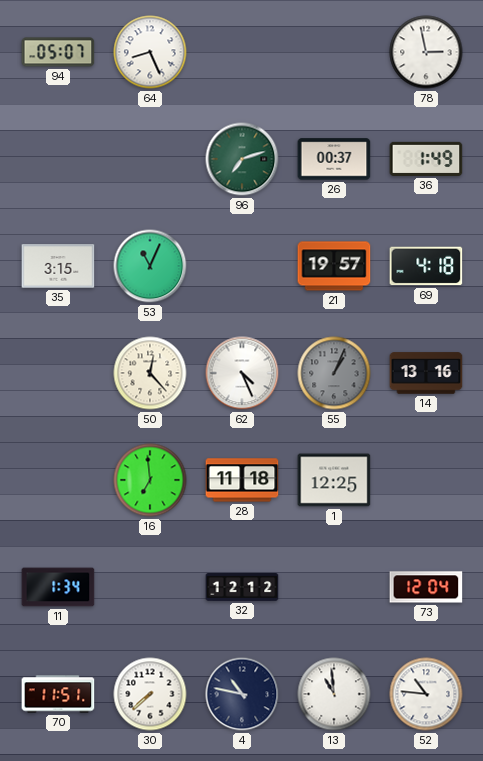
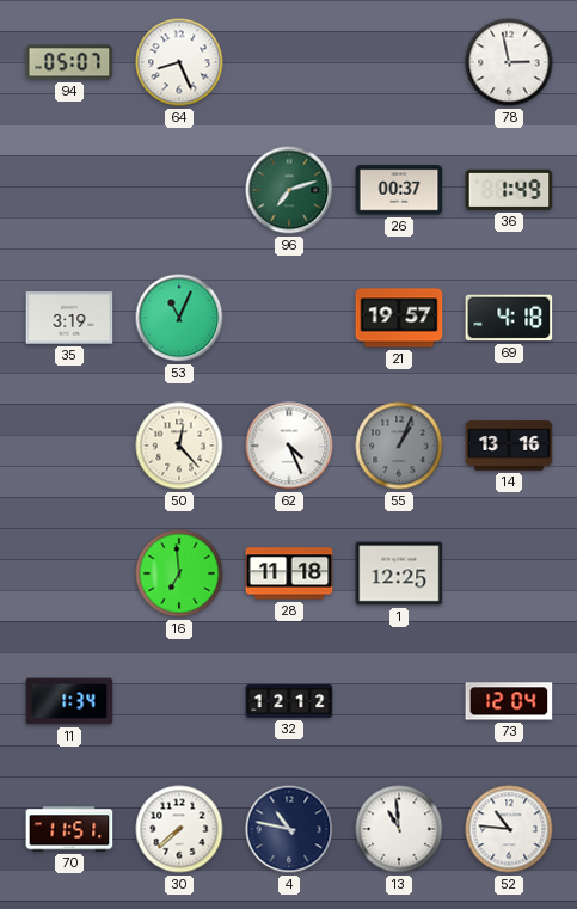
35: 3:15 -> 3:19 (69, 318)
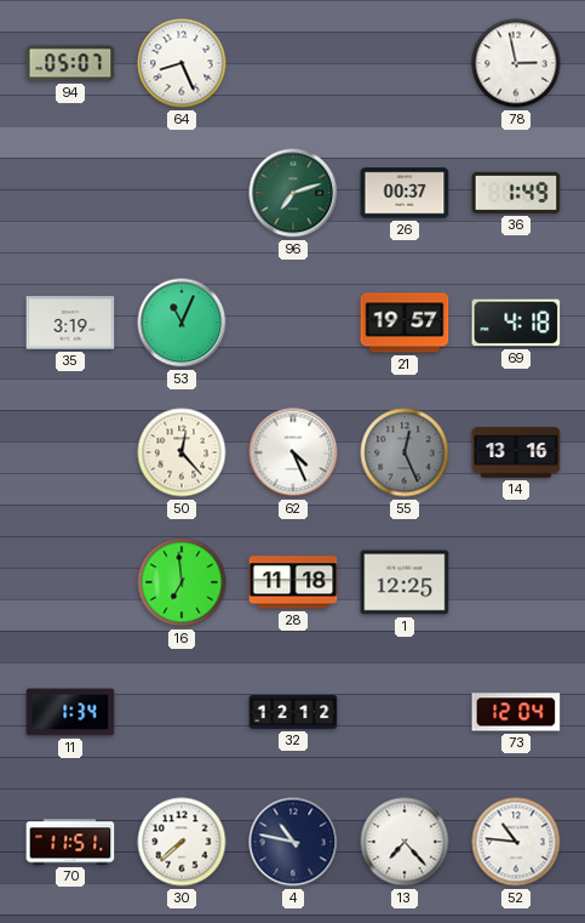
55: 1:04 -> 12:26 (405, 452)
13: 10:59 -> 7:23 (405, 842)
